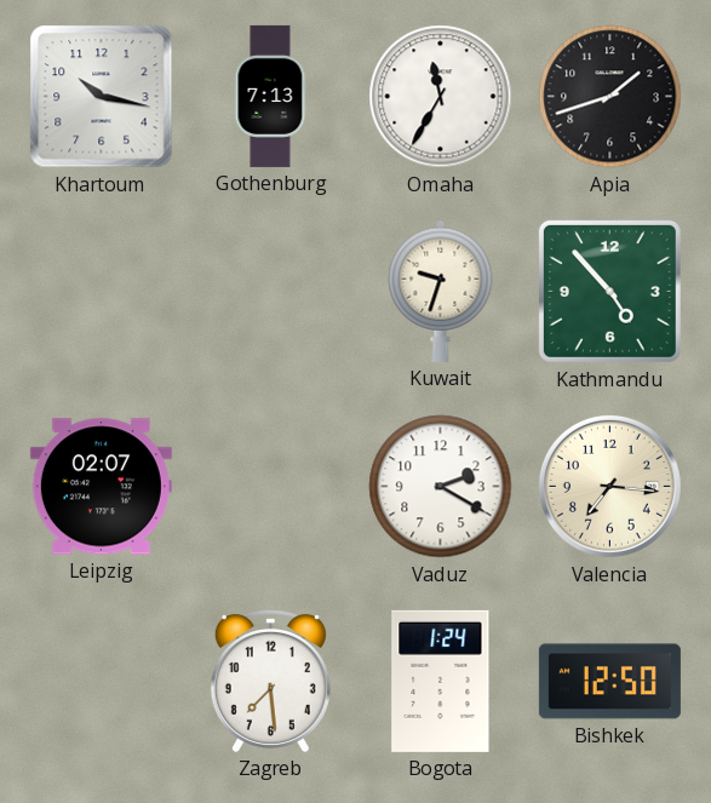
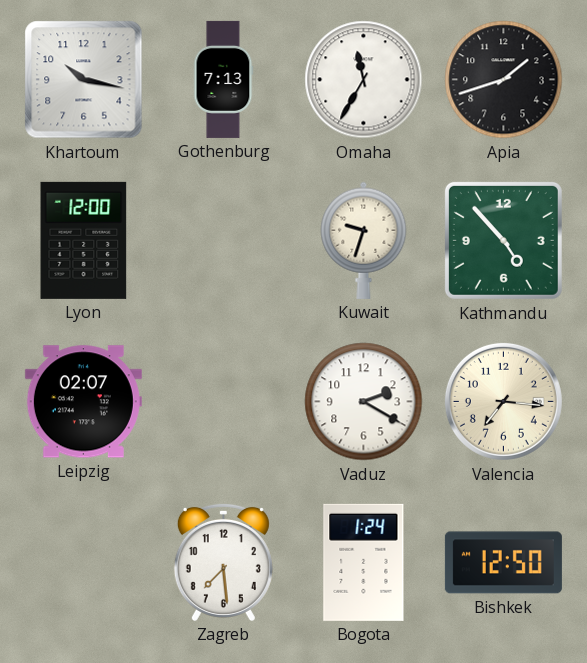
Lyon: none -> 12:00 (84, 240)
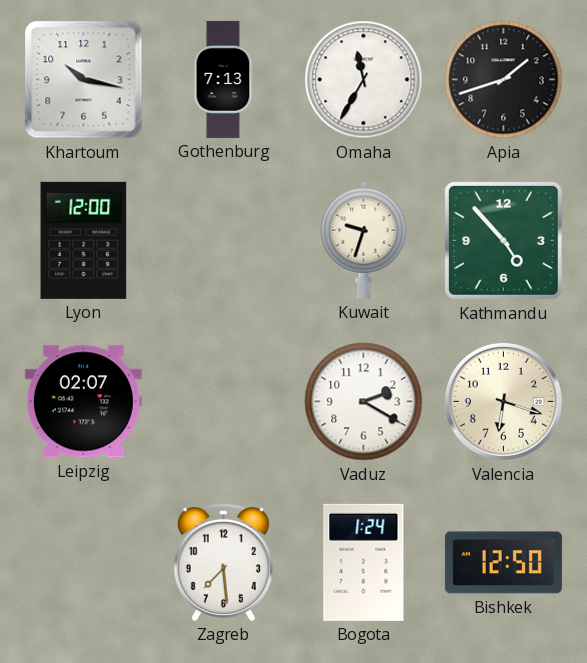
Valencia: 7:16 -> 6:18 (503, 401)
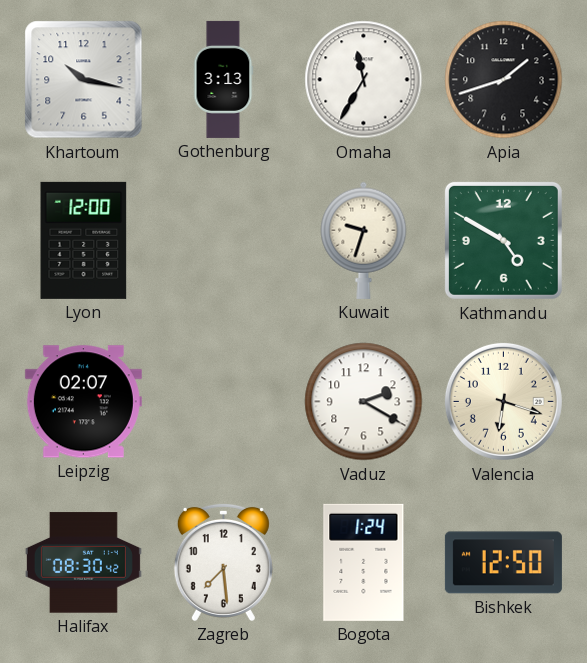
Gothenburg: 7:13 -> 3:13 (223, 79)
Kathmandu: 4:53 -> 4:50 (503, 240)
Halifax: none -> 08:30 (83, 563)
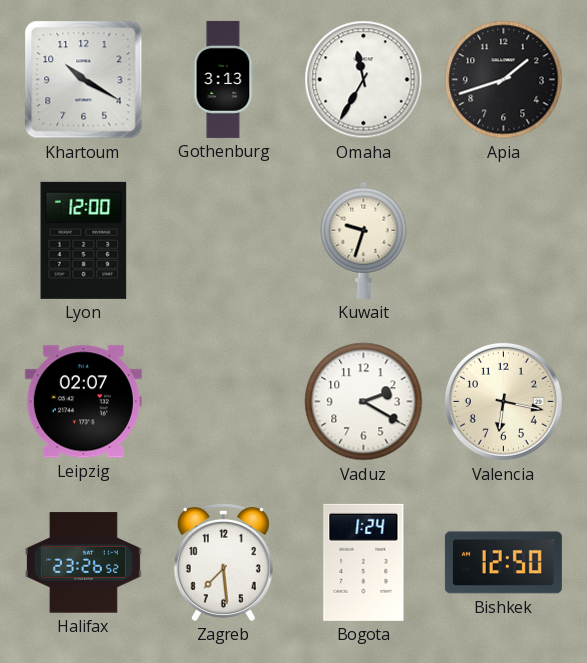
Khartoum: 10:17 -> 10:20 (84, 80)
Kathmandu: 4:50 -> none (503, 240)
Valencia: 6:18 -> 6:17 (503, 401)
Halifax: 08:30 -> 23:26 (83, 563)
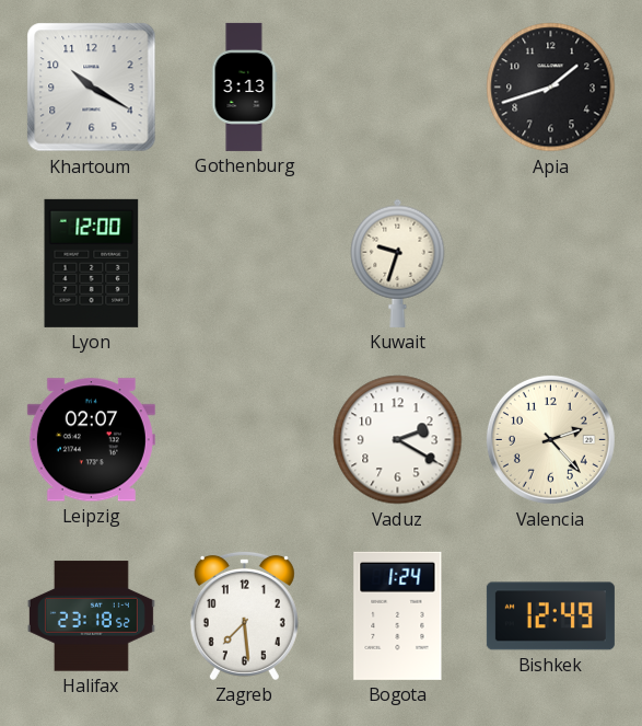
Omaha: 11:35 -> none (364, 80)
Valencia: 6:17 -> 2:23 (550, 439)
Halifax: 23:26 -> 23:18 (91, 616)
Bishkek: 12:50 -> 12:49 (550, 616)
